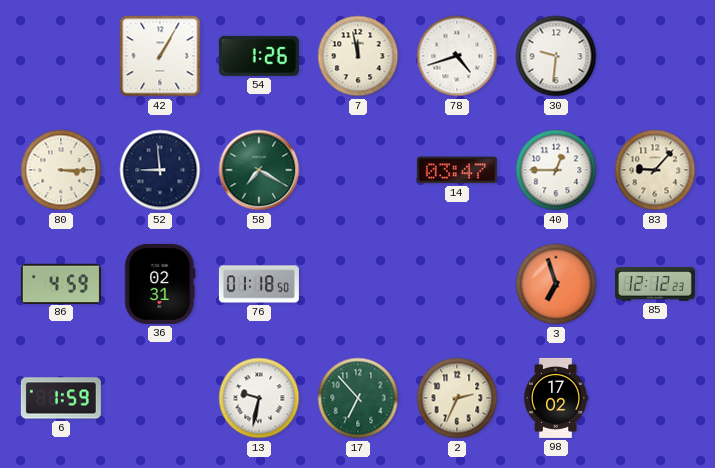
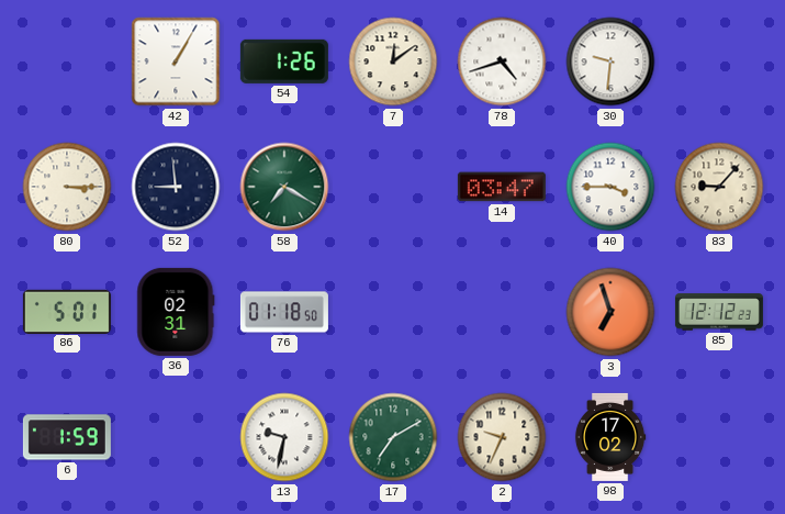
7: 11:58 -> 12:09 (393, 62)
40: 12:45 -> 3:45 (610, 187)
86: 4:59 -> 5:01 (67, 311)
17: 6:53 -> 7:10 (393, 437)
2: 2:34 -> 9:34 (502, 437)
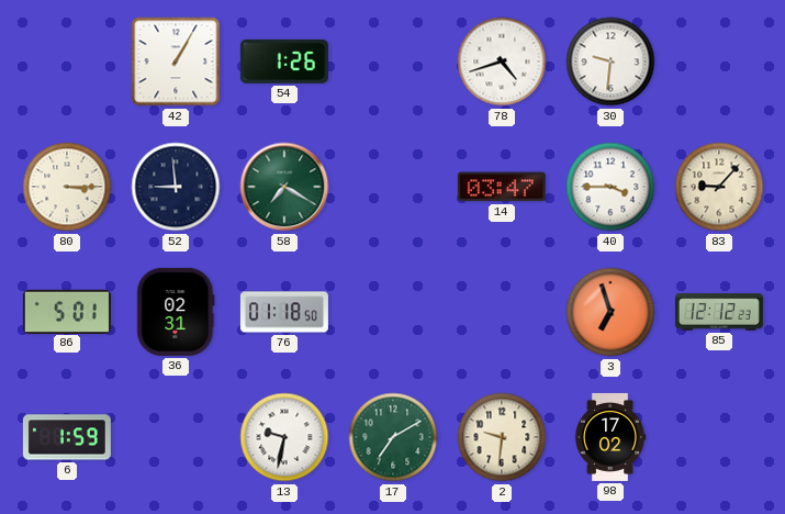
7: 12:09 -> none (393, 62)
2: 9:34 -> 9:31 (502, 437)
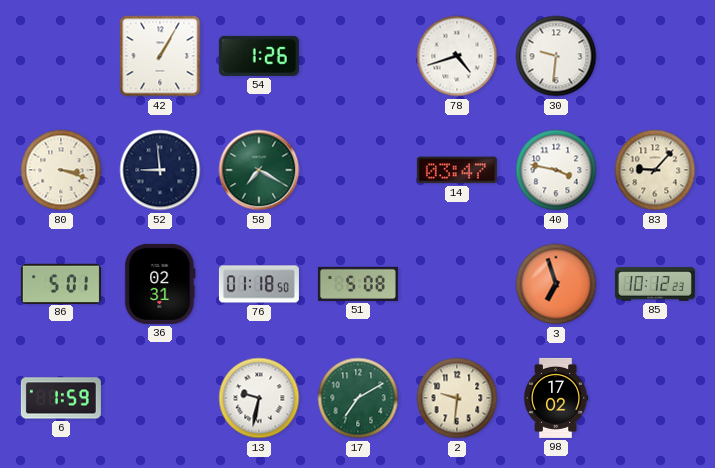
80: 3:15 -> 3:18 (61, 170)
40: 3:45 -> 3:47 (556, 170)
51: none -> 5:08 (358, 284)
85: 12:12 -> 10:12 (655, 284)
